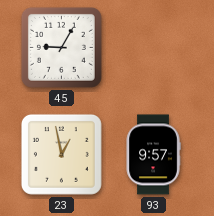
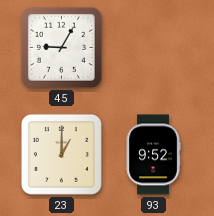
23: 12:58 -> 1:00 (61, 154)
93: 9:57 -> 9:52 (153, 155)
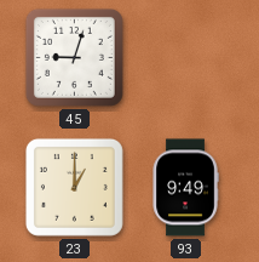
45: 9:05 -> 9:03 (74, 57)
93: 9:52 -> 9:49 (185, 188)
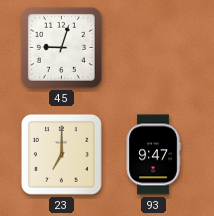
23: 1:00 -> 7:00 (61, 154)
93: 9:49 -> 9:47 (153, 155)
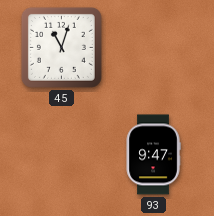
45: 9:03 -> 11:03 (61, 47)
23: 7:00 -> none (61, 154)
